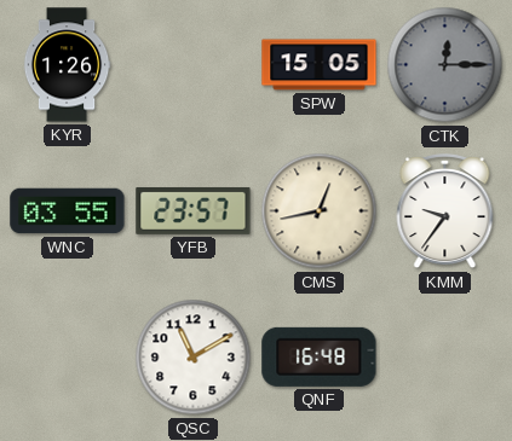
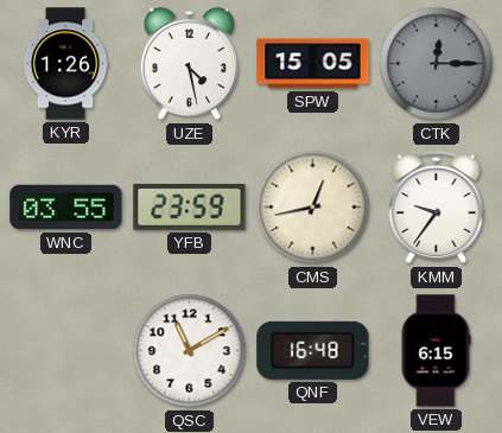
UZE: none -> 4:28 (190, 64)
YFB: 23:57 -> 23:59 (190, 206)
VEW: none -> 6:15 (436, 351)
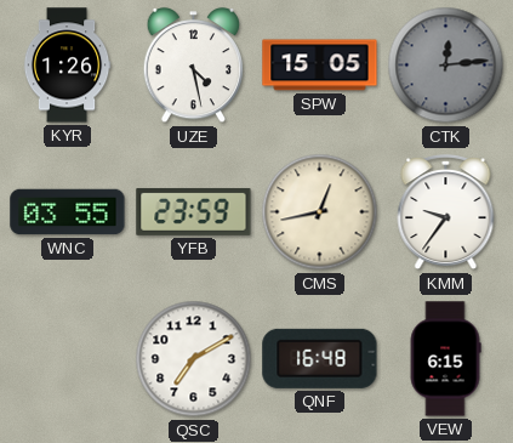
CTK: 12:15 -> 12:14 (446, 66)
QSC: 11:10 -> 7:10 (194, 359)
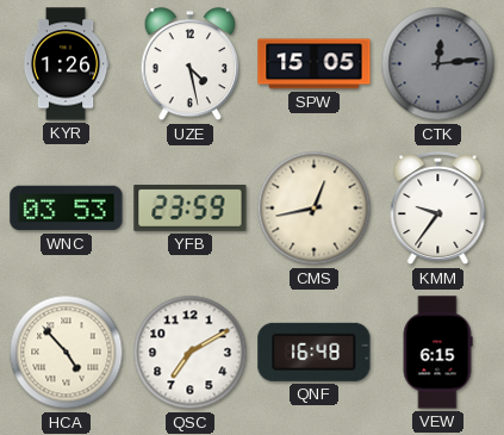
WNC: 03:55 -> 03:53 (67, 209)
HCA: none -> 4:53 (67, 353)
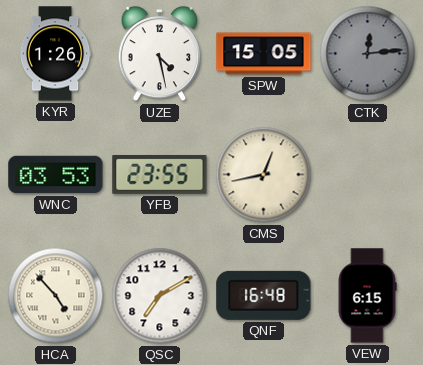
YFB: 23:59 -> 23:55 (160, 174)
KMM: 9:36 -> none (438, 210)
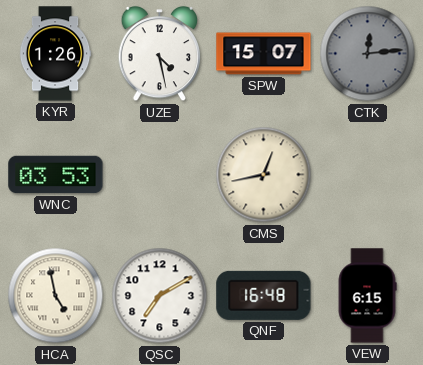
SPW: 15:05 -> 15:07 (264, 54)
YFB: 23:55 -> none (160, 174)
HCA: 4:53 -> 4:58 (56, 296)
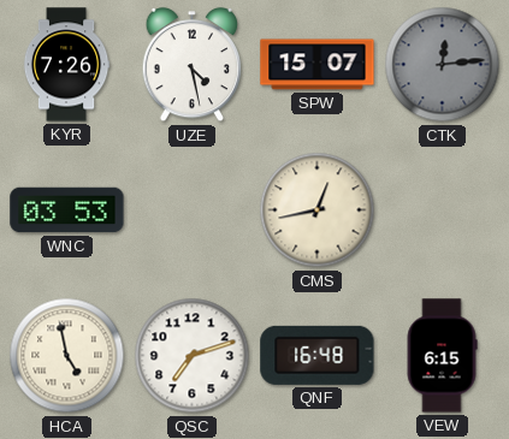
KYR: 1:26 -> 7:26 (66, 65)
QSC: 7:10 -> 7:12 (193, 356)
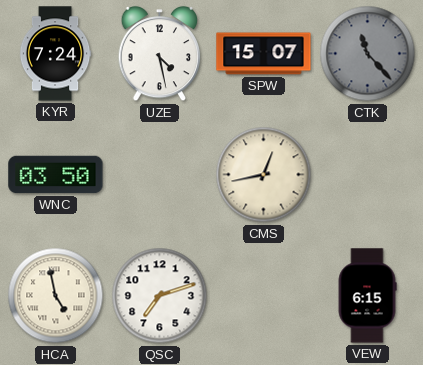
KYR: 7:26 -> 7:24 (55, 54)
CTK: 12:14 -> 11:23 (368, 54)
WNC: 03:53 -> 03:50 (56, 175)
QNF: 16:48 -> none (318, 355)
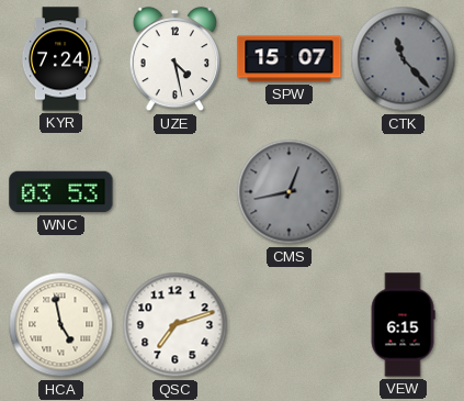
WNC: 03:50 -> 03:53 (61, 192)
CMS dial: cream -> grey (290, 192)
